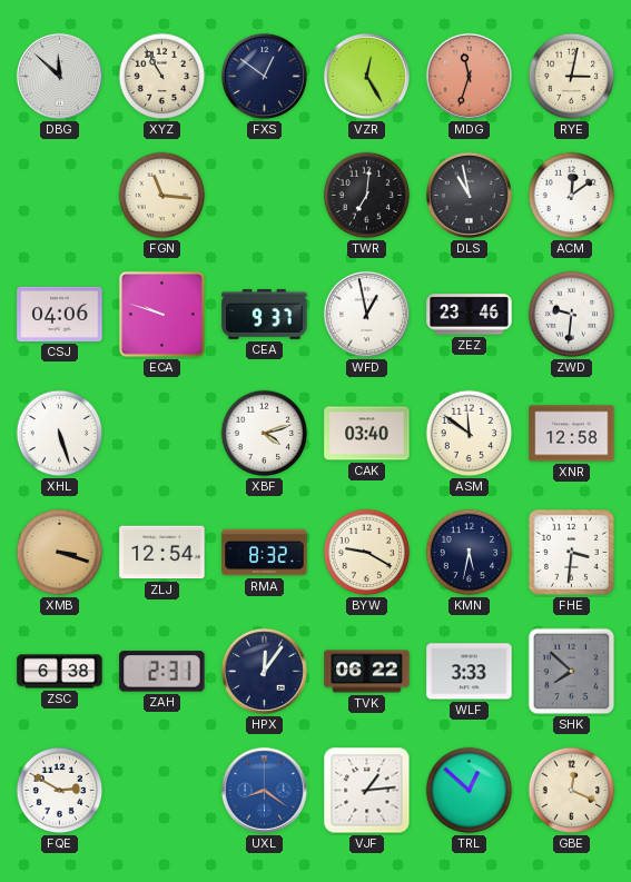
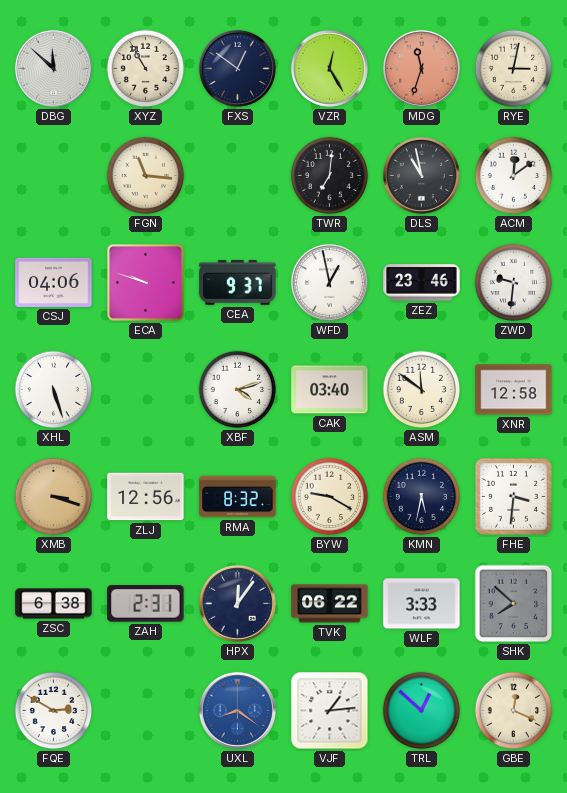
ZLJ: 12:54 -> 12:56 (146, 497)
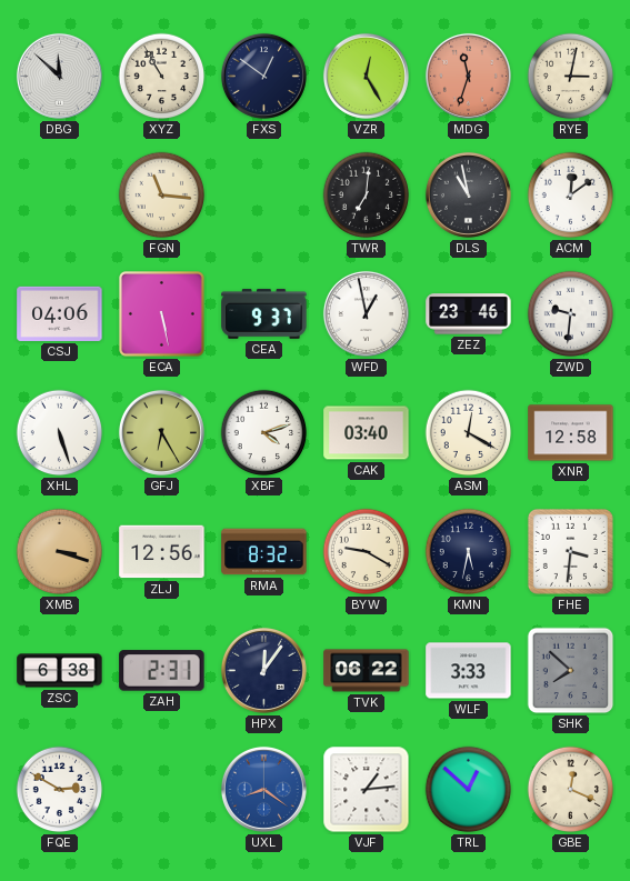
ECA: 9:48 -> 5:28 (162, 314)
GFJ: none -> 6:25 (161, 432)
ASM: 11:51 -> 12:20 (469, 433)
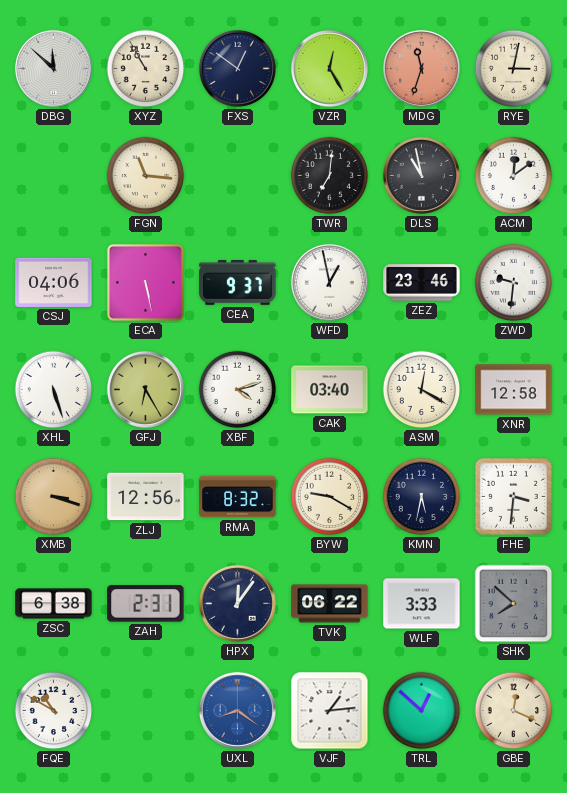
FQE: 2:50 -> 10:50 (54, 711)
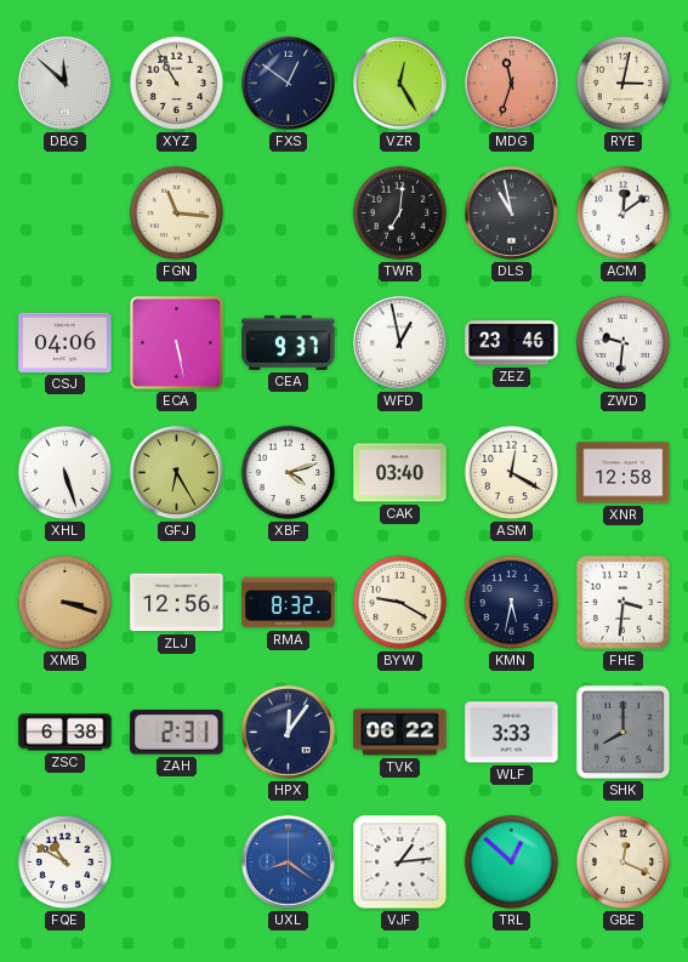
SHK: 7:52 -> 8:00 (624, 733)
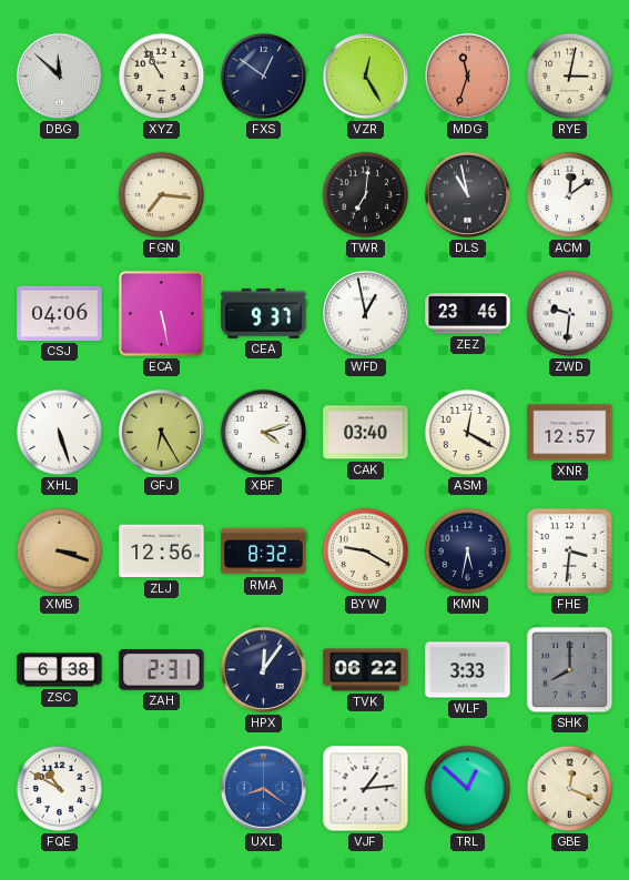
FGN: 11:16 -> 7:16 (162, 195)
XNR: 12:58 -> 12:57 (570, 433)
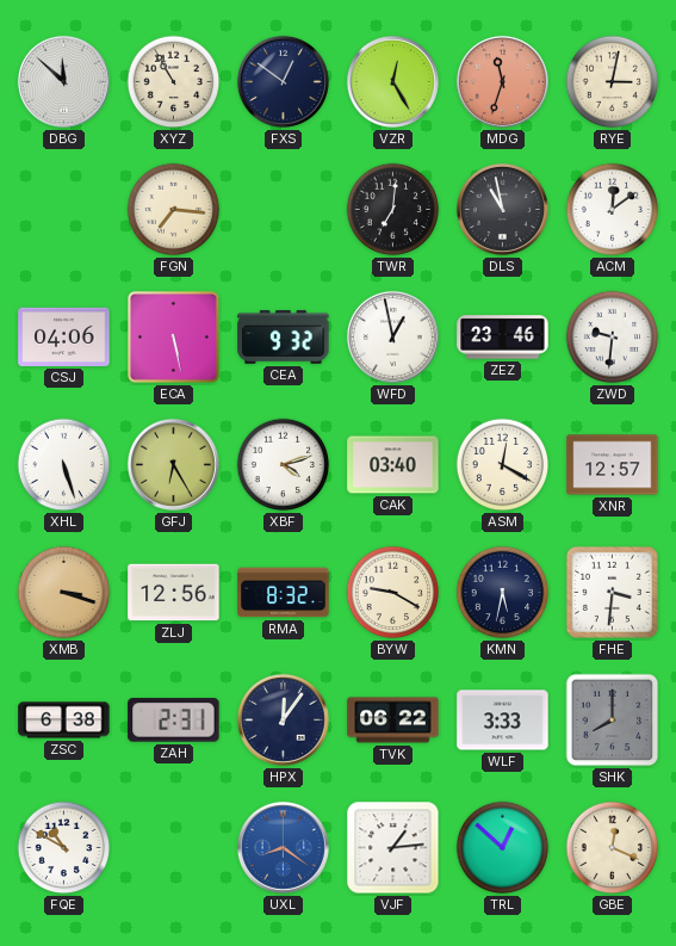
CEA: 9:37 -> 9:32 (284, 336)
